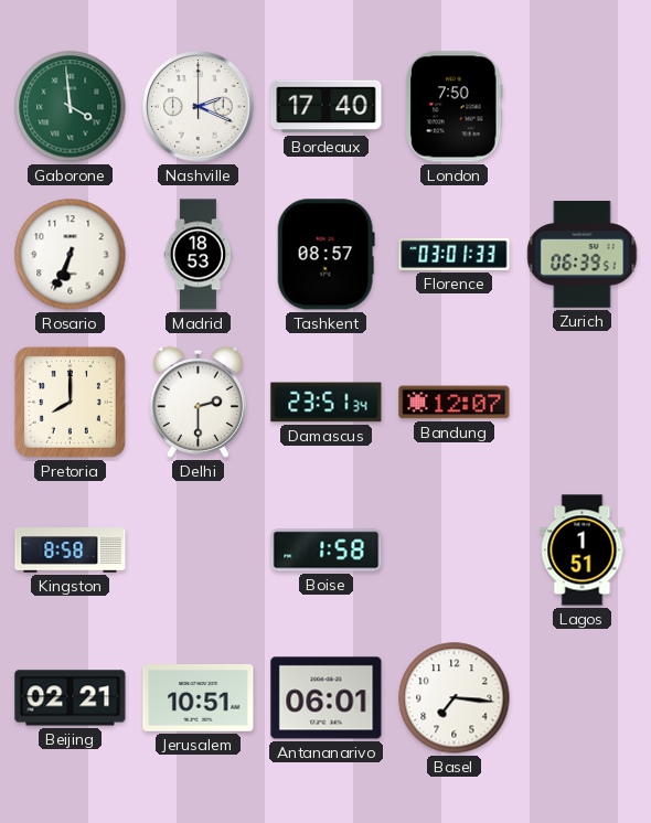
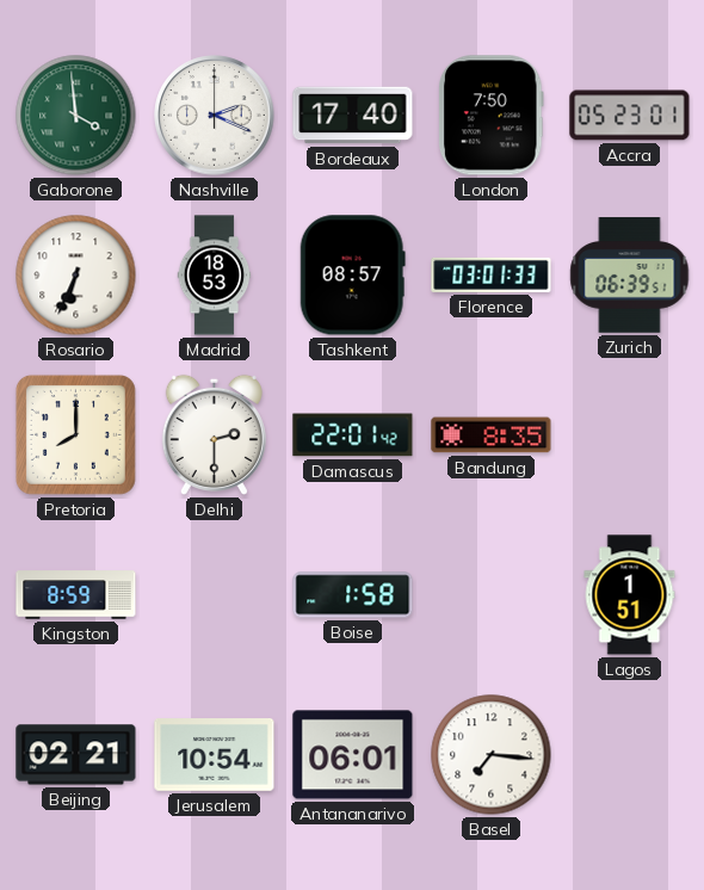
Accra: none -> 05:23 (630, 116)
Damascus: 23:51 -> 22:01 (353, 435)
Bandung: 12:07 -> 8:35 (492, 435)
Kingston: 8:58 -> 8:59 (76, 595)
Jerusalem: 10:51 -> 10:54 (215, 755)
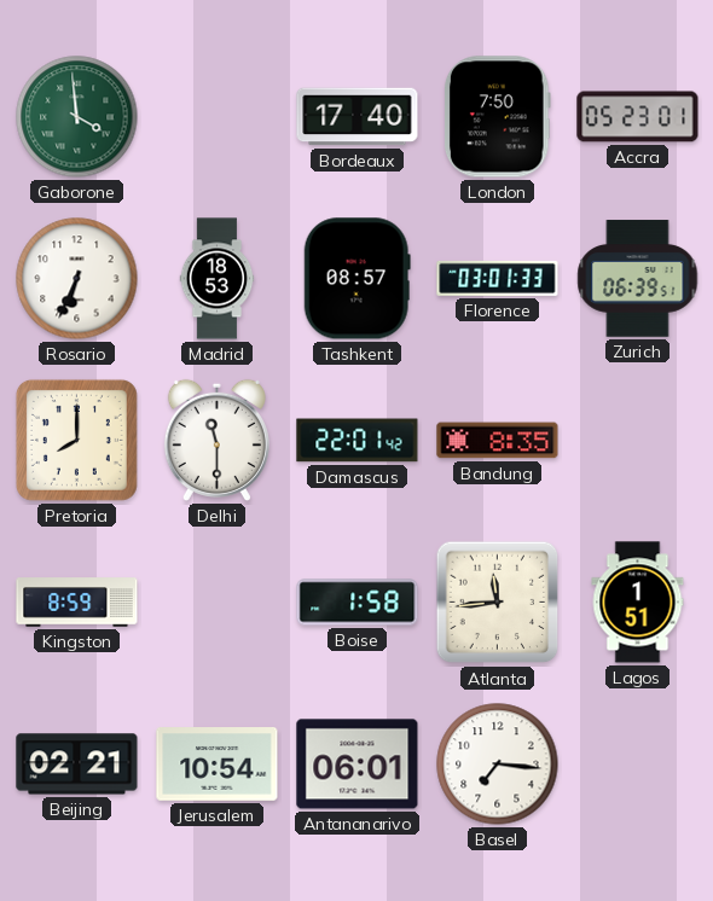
Nashville: 2:19 -> none (215, 116)
Delhi: 2:30 -> 11:30 (216, 440)
Atlanta: none -> 11:44 (498, 603)
